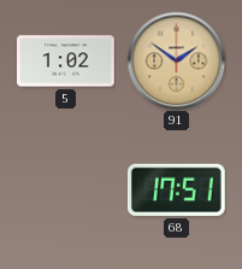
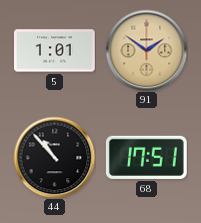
5: 1:02 -> 1:01 (55, 51)
44: none -> 10:53 (54, 157)
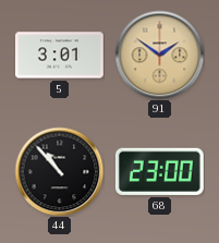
5: 1:01 -> 3:01 (60, 56)
68: 17:51 -> 23:00 (159, 171)
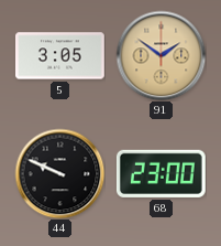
5: 3:01 -> 3:05 (60, 56)
44: 10:53 -> 9:49 (59, 173)
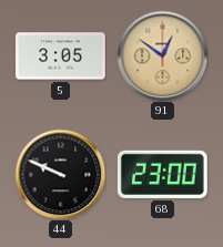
91: 1:51 -> 12:51 (162, 55)
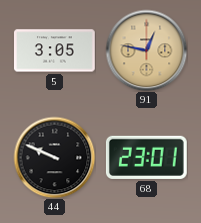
91: 12:51 -> 12:47 (146, 50)
68: 23:00 -> 23:01 (146, 157)
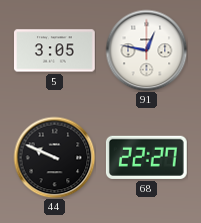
91 dial: champagne -> white (146, 50)
68: 23:01 -> 22:27 (146, 157)
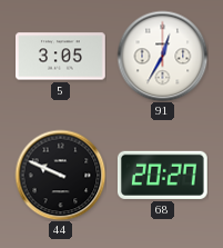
91: 12:47 -> 12:35 (162, 56)
68: 22:27 -> 20:27 (162, 175)
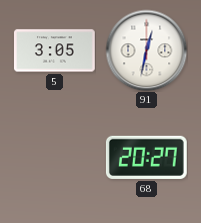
91: 12:35 -> 12:32 (146, 50)
44: 9:49 -> none (60, 175)
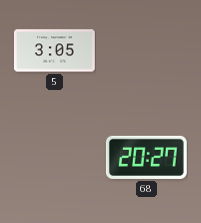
91: 12:32 -> none (146, 50)
